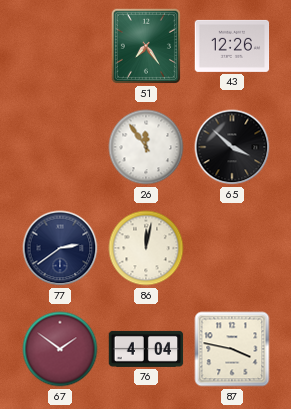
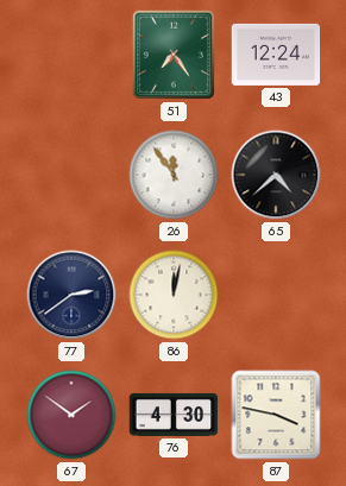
43: 12:26 -> 12:24 (276, 55)
65: 3:52 -> 4:38 (276, 175)
76: 4:04 -> 4:30 (174, 415)
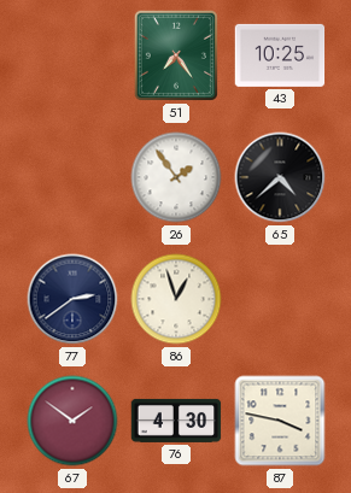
43: 12:24 -> 10:25 (280, 55)
26: 11:54 -> 1:54 (176, 177)
86: 12:02 -> 12:57 (176, 299)
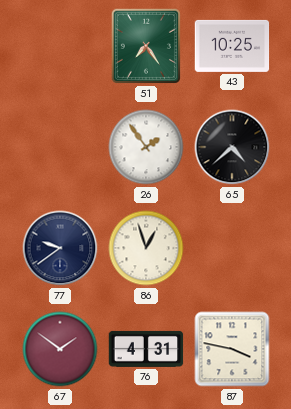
77: 2:39 -> 9:39 (60, 248)
76: 4:30 -> 4:31 (146, 349)
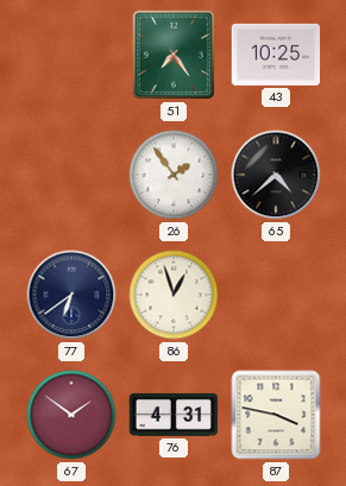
77: 9:39 -> 6:39 (71, 295)
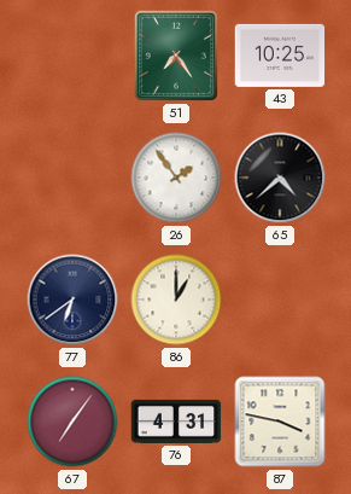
86: 12:57 -> 1:00 (176, 300)
67: 1:51 -> 7:06 (72, 422)
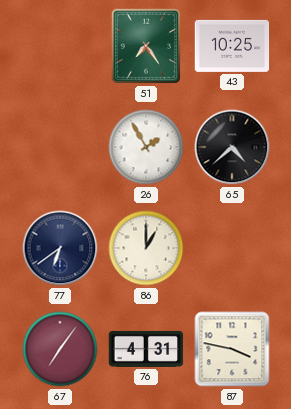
26: 1:54 -> 1:55 (146, 147)
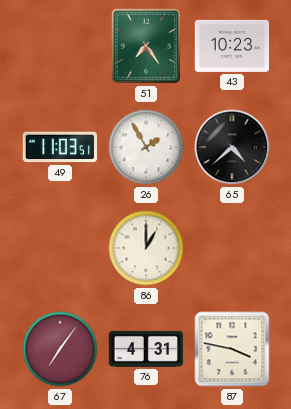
43: 10:25 -> 10:23 (232, 46)
49: none -> 11:03 (60, 147)
77: 6:39 -> none (60, 248)
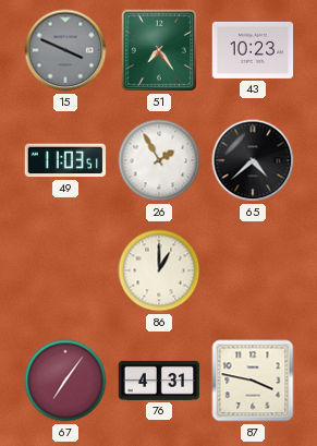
15: none -> 3:49 (65, 50)
